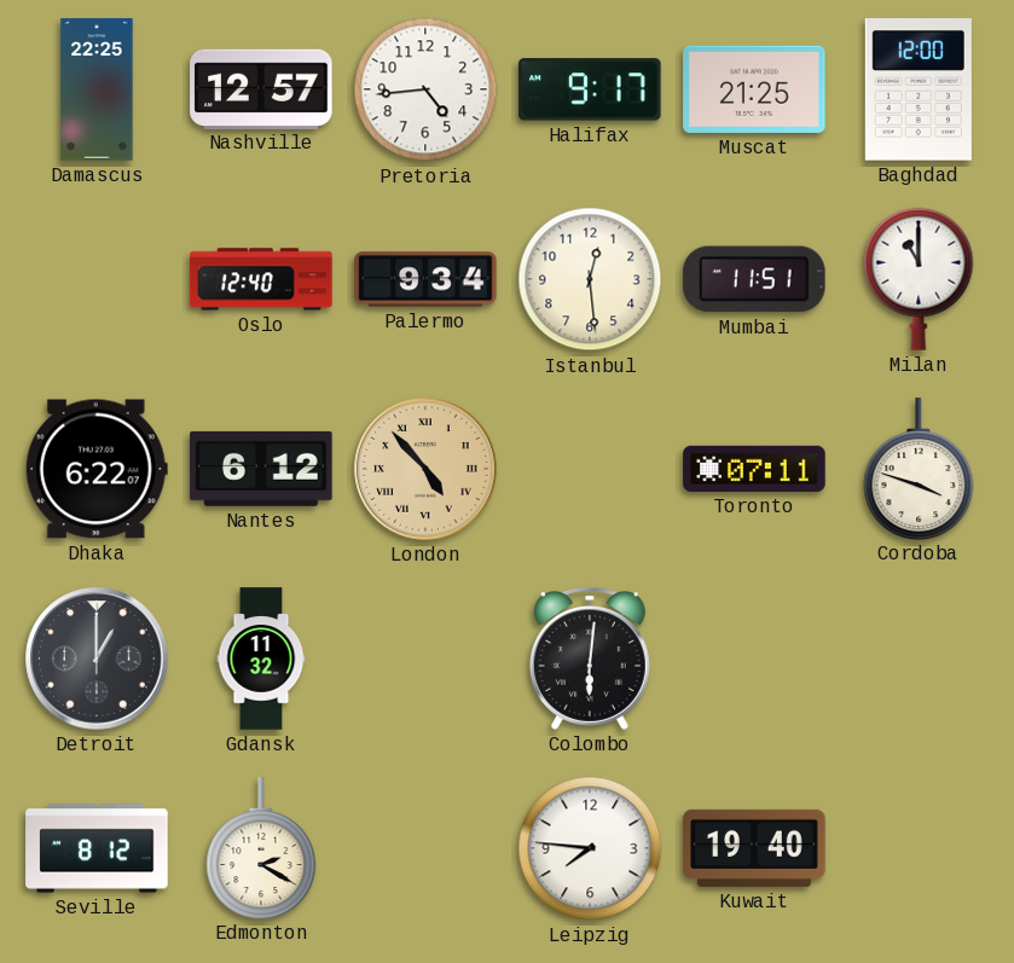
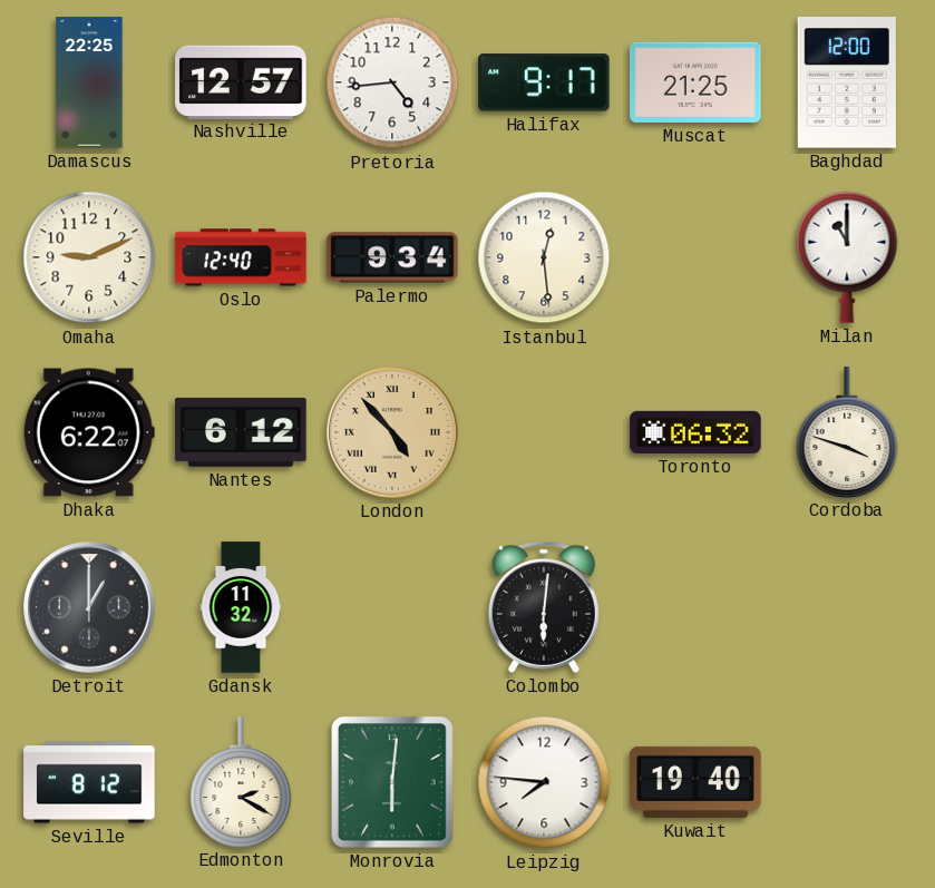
Omaha: none -> 9:11 (89, 257)
Mumbai: 11:51 -> none (754, 279)
Toronto: 07:11 -> 06:32 (695, 432)
Monrovia: none -> 6:01 (392, 782)
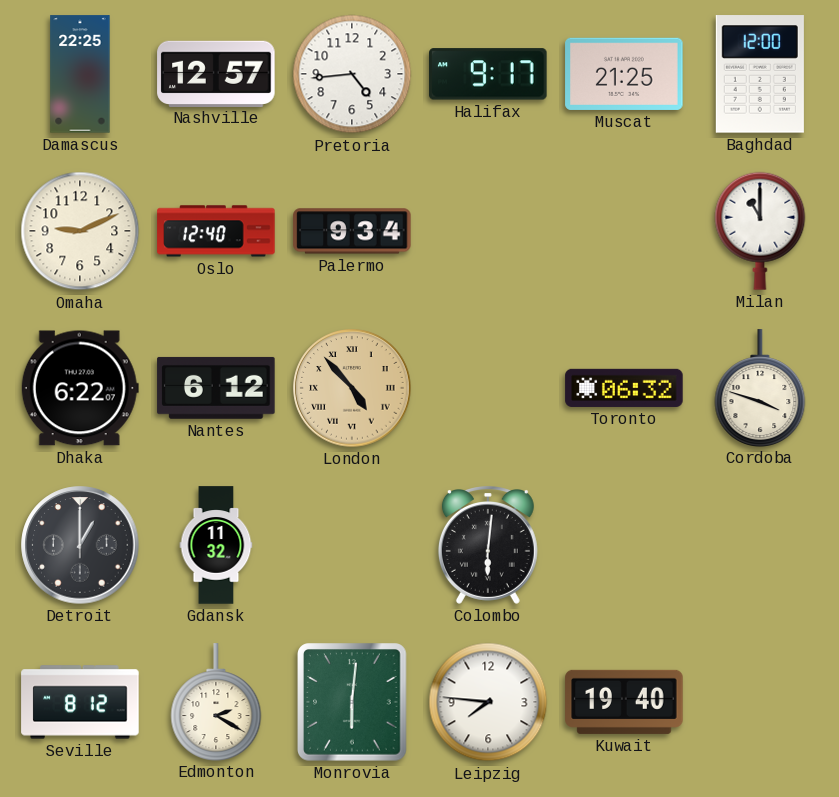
Istanbul: 12:29 -> none (544, 257)
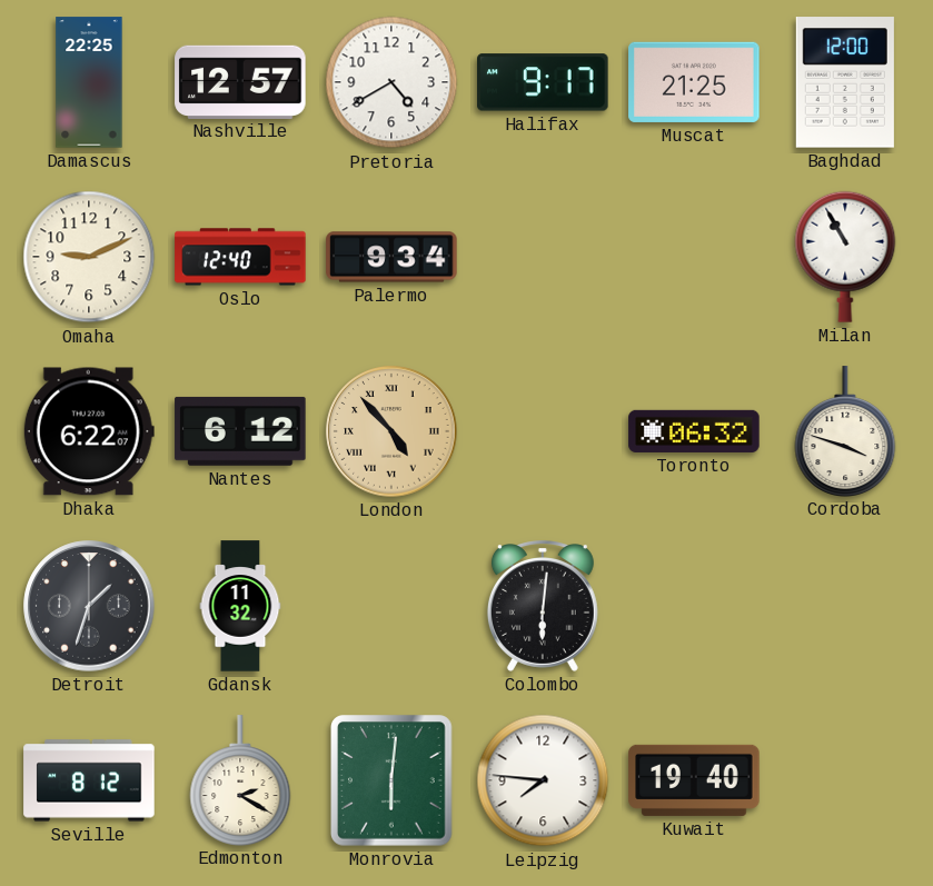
Pretoria: 4:44 -> 4:40 (391, 82)
Milan: 11:00 -> 10:55 (845, 257)
Detroit: 1:00 -> 1:33 (89, 606)
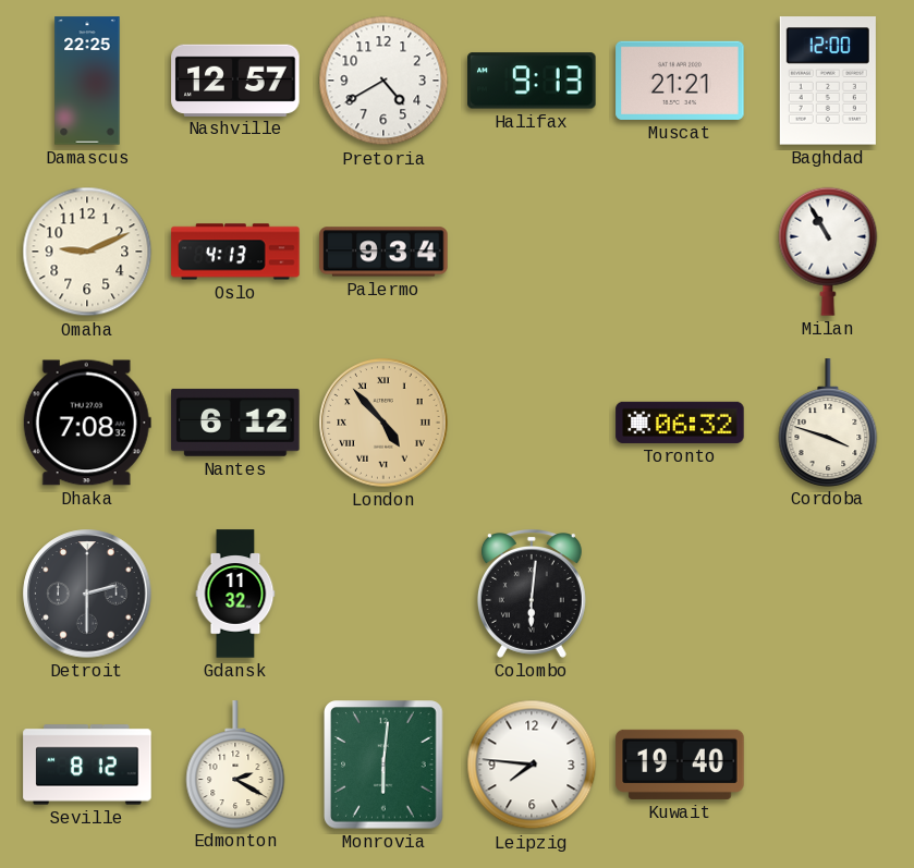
Halifax: 9:17 -> 9:13 (532, 81)
Muscat: 21:25 -> 21:21 (680, 81)
Oslo: 12:40 -> 4:13 (235, 252)
Dhaka: 6:22 -> 7:08 (87, 423)
Detroit: 1:33 -> 2:30 (87, 594)
